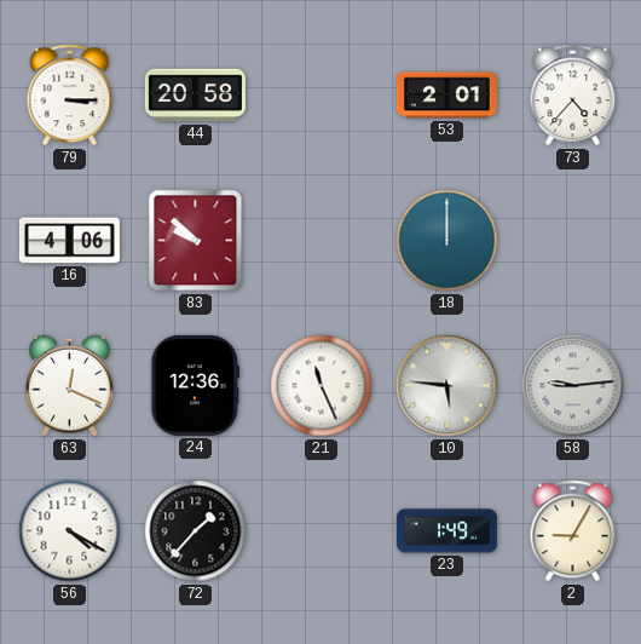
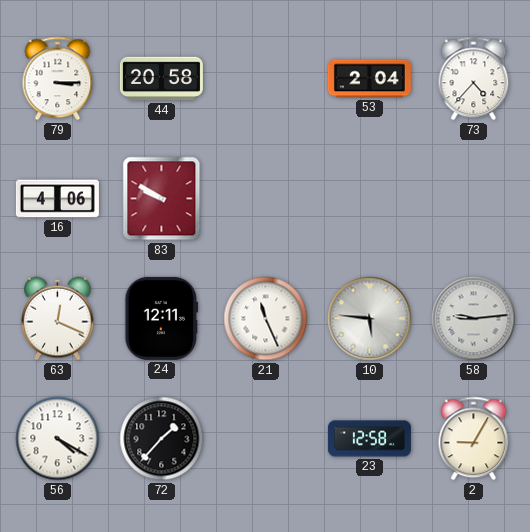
53: 2:01 -> 2:04 (369, 79)
83: 9:52 -> 9:50 (162, 199)
18: 12:00 -> none (447, 241)
24: 12:36 -> 12:11 (162, 318)
23: 1:49 -> 12:58 (369, 439)
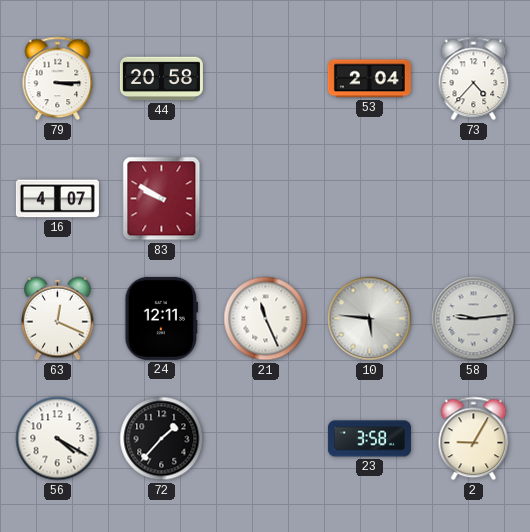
16: 4:06 -> 4:07 (57, 199)
23: 12:58 -> 3:58 (369, 439)
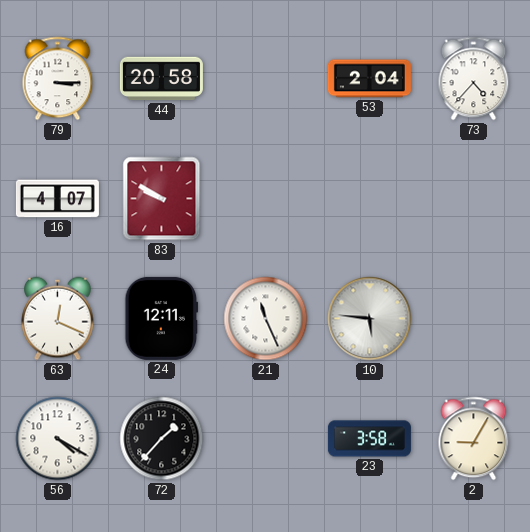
58: 9:14 -> none (474, 319)
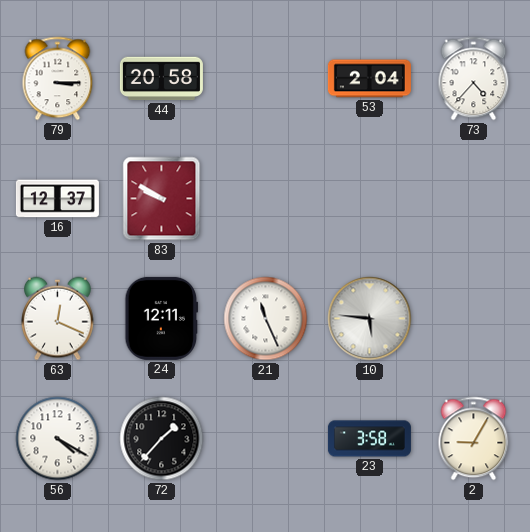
16: 4:07 -> 12:37 (57, 199)
